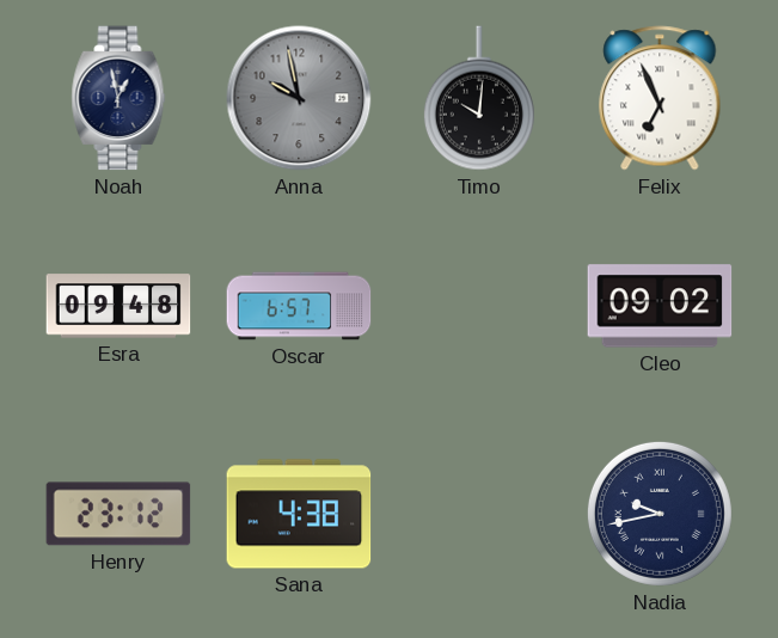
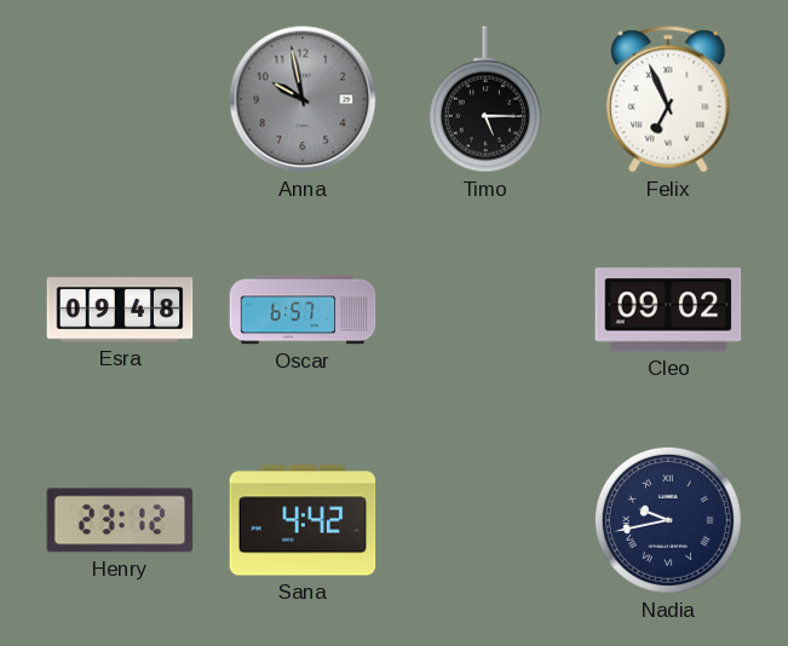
Noah: 12:58 -> none (118, 98)
Timo: 10:01 -> 5:15 (485, 99)
Sana: 4:38 -> 4:42 (303, 520)
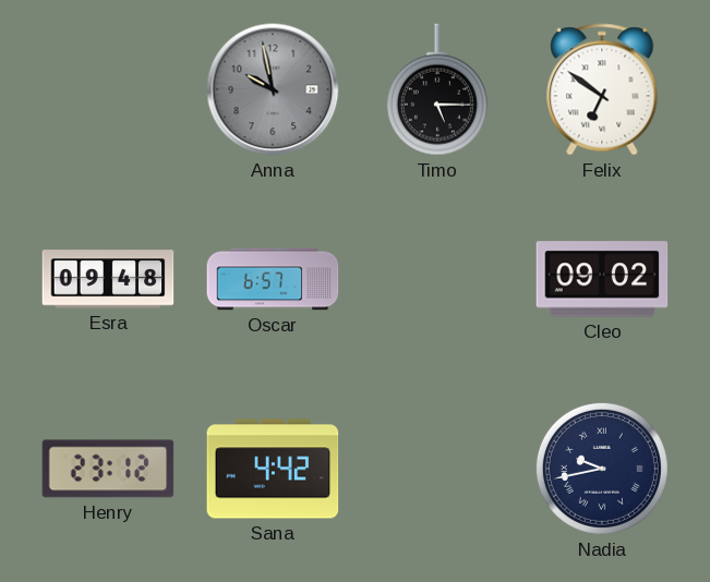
Felix: 6:56 -> 6:51 (602, 89)
